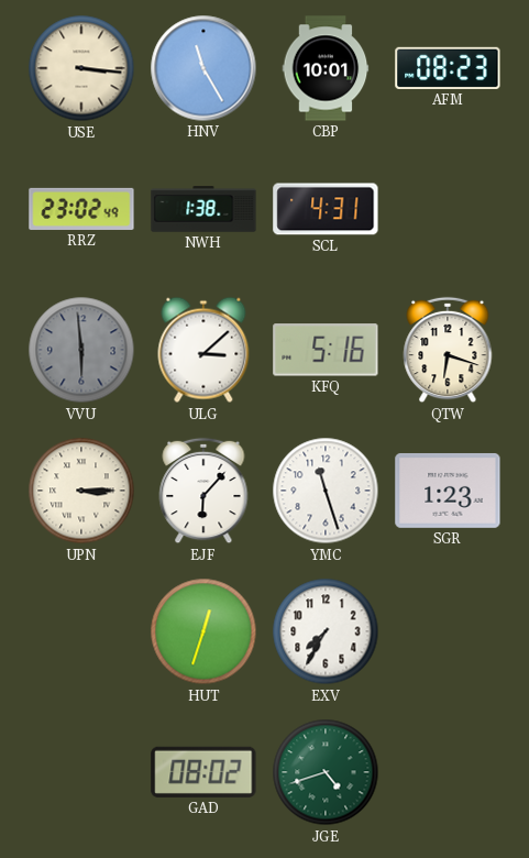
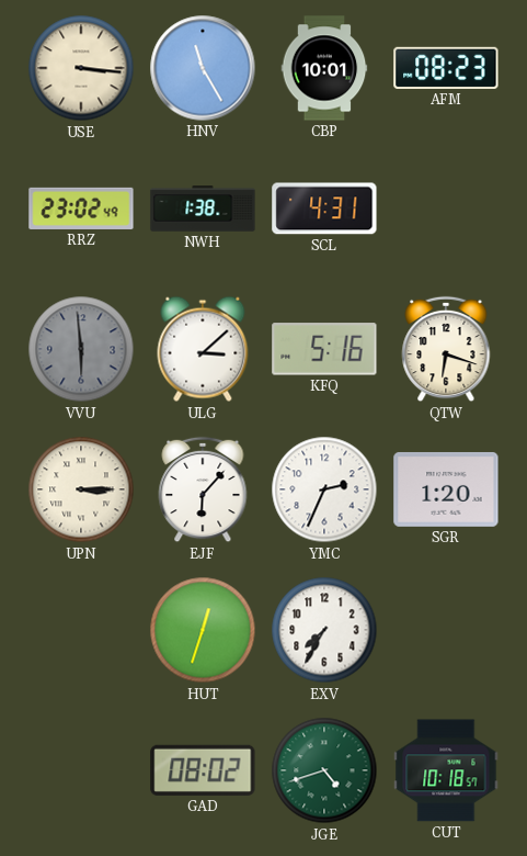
YMC: 11:27 -> 2:34 (324, 489)
SGR: 1:23 -> 1:20 (446, 489)
CUT: none -> 10:18 (446, 770)
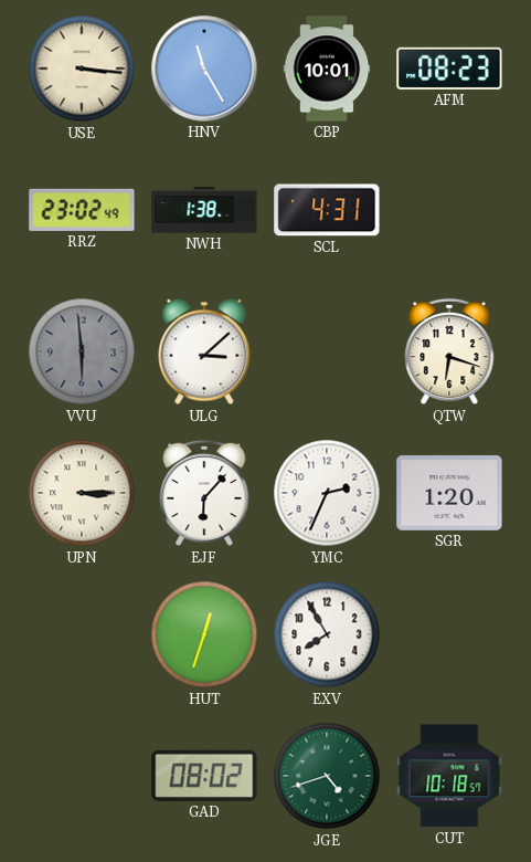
KFQ: 5:16 -> none (324, 349)
EXV: 7:35 -> 7:55 (327, 634)
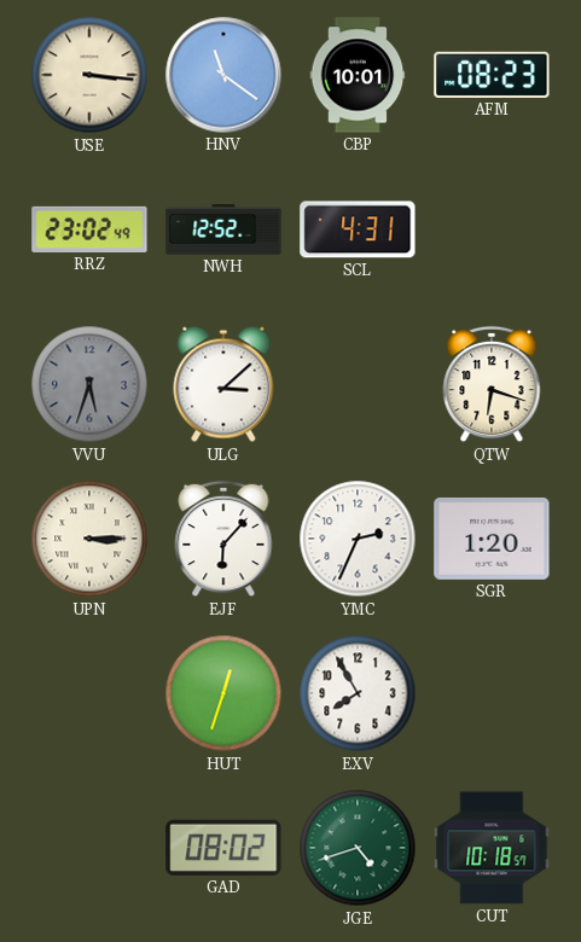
HNV: 11:25 -> 11:21 (223, 75)
NWH: 1:38 -> 12:52 (223, 229)
VVU: 5:59 -> 5:33 (89, 384)
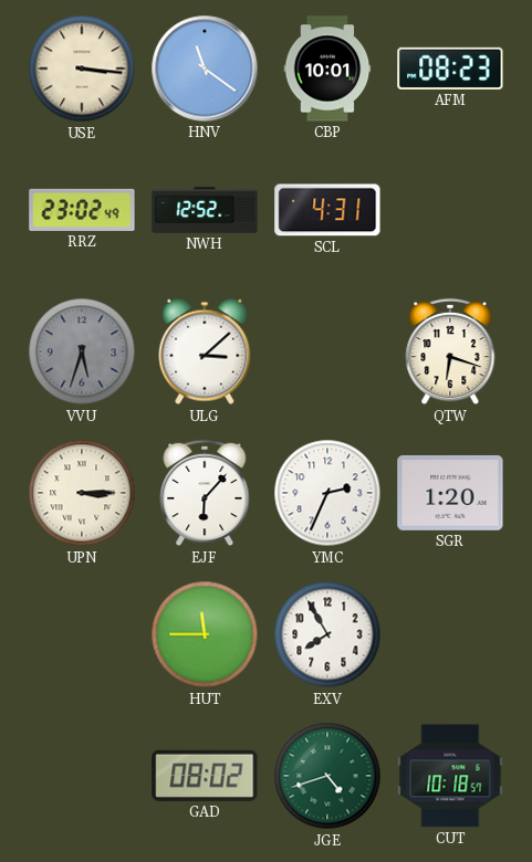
HUT: 12:33 -> 11:45 (205, 634)
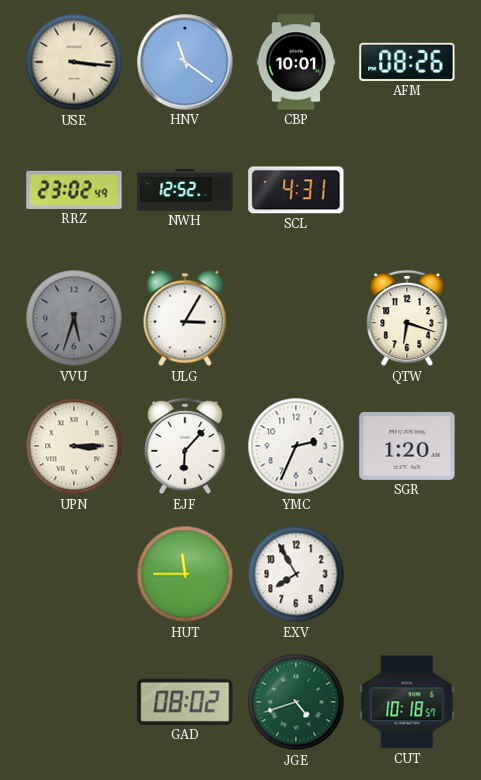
AFM: 08:23 -> 08:26 (407, 62)
ULG: 3:08 -> 3:05 (185, 318)
